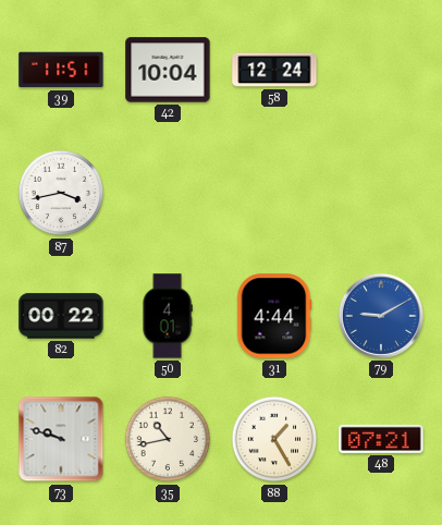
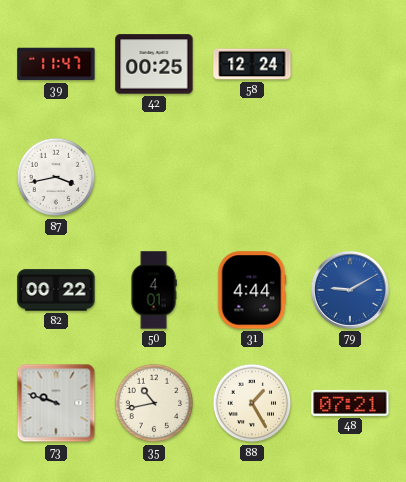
39: 11:51 -> 11:47 (56, 64)
42: 10:04 -> 00:25 (154, 64)
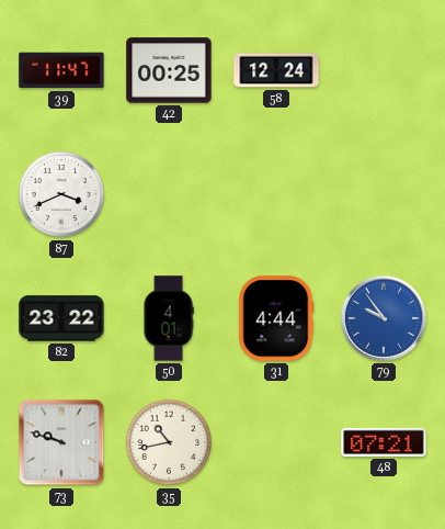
87: 3:43 -> 3:41 (61, 194)
82: 00:22 -> 23:22 (61, 318)
79: 9:10 -> 9:54 (384, 318)
88: 1:25 -> none (252, 403)
